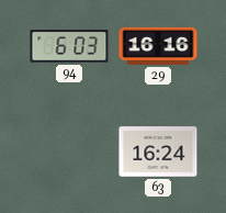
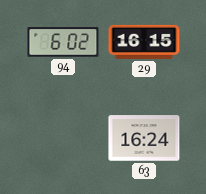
94: 6:03 -> 6:02 (63, 42)
29: 16:16 -> 16:15 (144, 42)
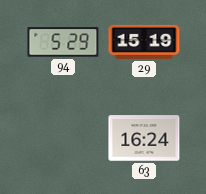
94: 6:02 -> 5:29 (63, 42)
29: 16:15 -> 15:19 (144, 42)
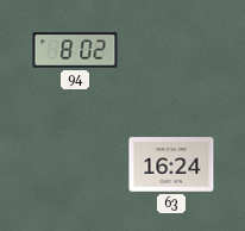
94: 5:29 -> 8:02 (75, 50)
29: 15:19 -> none (144, 42)
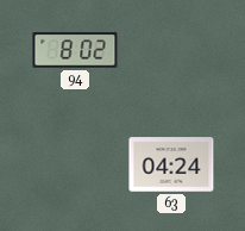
63: 16:24 -> 04:24 (171, 164)
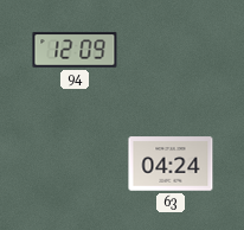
94: 8:02 -> 12:09 (75, 50)
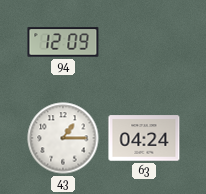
43: none -> 1:15 (63, 138)
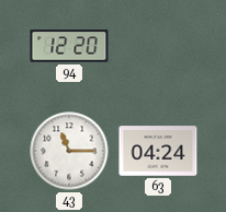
94: 12:09 -> 12:20 (69, 46)
43: 1:15 -> 11:15 (69, 151)
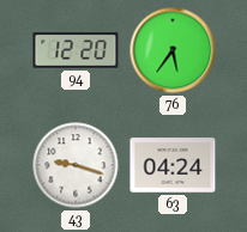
76: none -> 5:36 (173, 50)
43: 11:15 -> 9:18 (76, 165)
